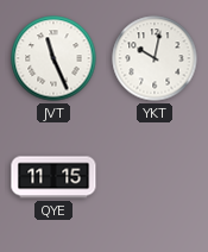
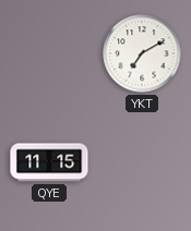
JVT: 11:26 -> none (53, 58)
YKT: 10:02 -> 7:10 (142, 53)
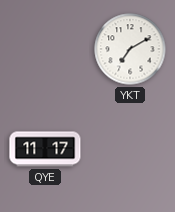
QYE: 11:15 -> 11:17 (45, 149)
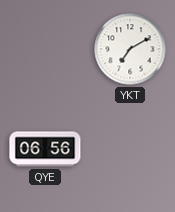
QYE: 11:17 -> 06:56 (45, 149)
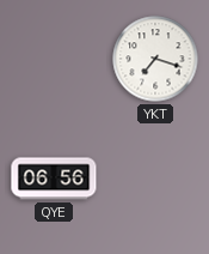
YKT: 7:10 -> 7:18 (155, 59)
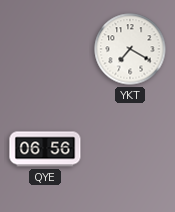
YKT: 7:18 -> 7:20 (130, 49)
